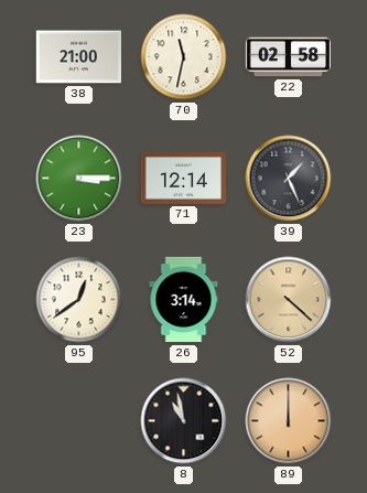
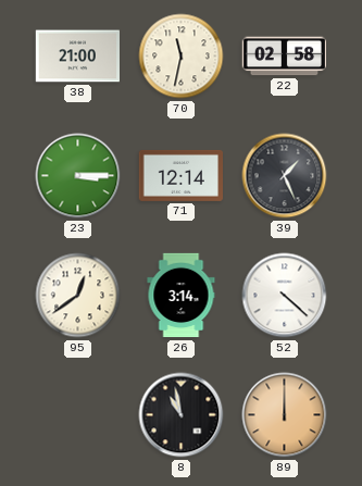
52 dial: champagne -> white (285, 296)
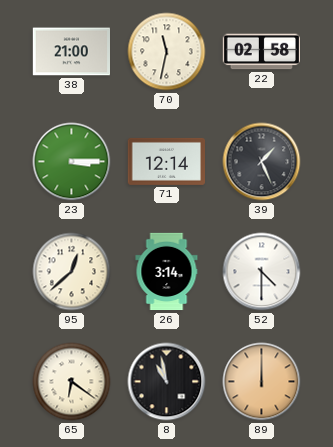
95: 12:39 -> 12:38 (72, 272)
52: 4:22 -> 4:30 (262, 272)
65: none -> 6:21 (72, 382)
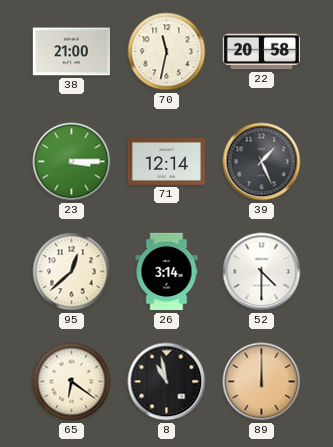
22: 02:58 -> 20:58 (262, 52)
